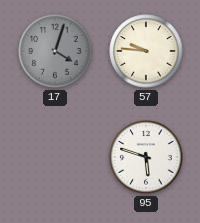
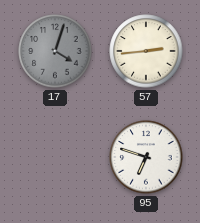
57: 9:46 -> 2:44 (146, 51)
95: 5:48 -> 6:48 (146, 157)
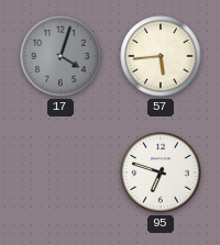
57: 2:44 -> 5:44 (161, 56)
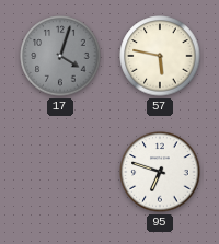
57: 5:44 -> 5:47 (160, 56)
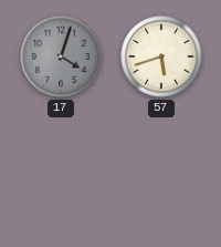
57: 5:47 -> 5:42 (161, 56)
95: 6:48 -> none (160, 172)
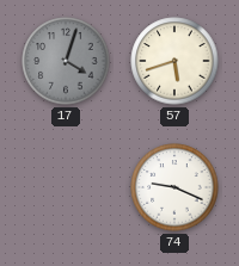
74: none -> 9:19 (174, 187)
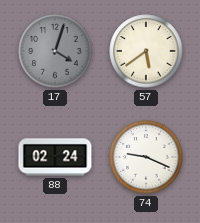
57: 5:42 -> 5:39 (146, 51)
88: none -> 02:24 (55, 157)
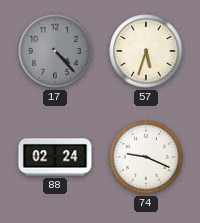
17: 4:03 -> 4:23 (55, 51)
57: 5:39 -> 5:33 (146, 51)
